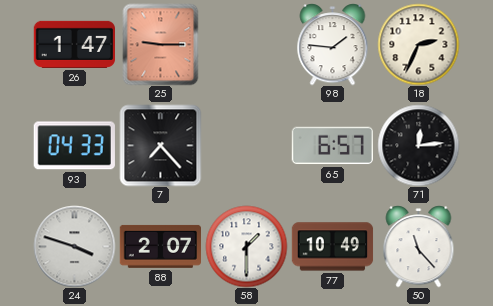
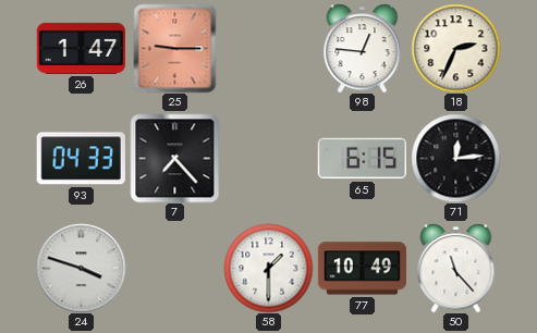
98: 1:46 -> 12:46 (363, 48)
65: 6:57 -> 6:15 (362, 159)
88: 2:07 -> none (160, 246)
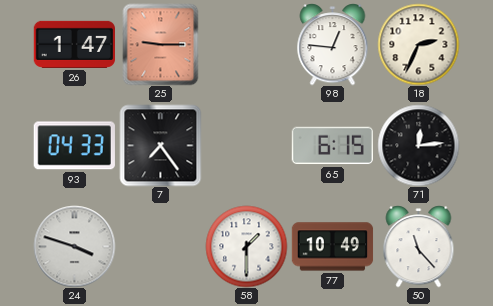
7: 7:23 -> 7:24 (160, 145)
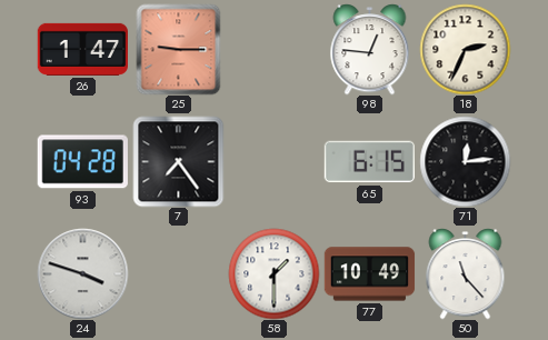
93: 04:33 -> 04:28 (82, 162)
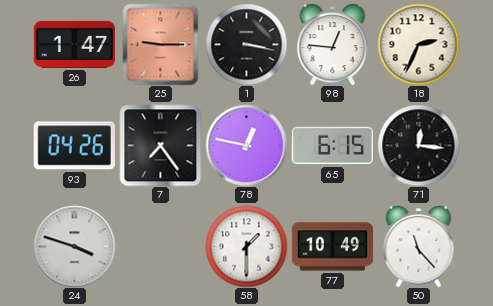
1: none -> 3:17 (246, 44)
93: 04:28 -> 04:26 (74, 146)
78: none -> 12:47 (246, 145)
71: 12:14 -> 12:16 (418, 145)
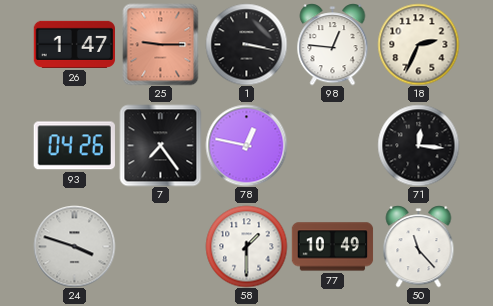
65: 6:15 -> none (332, 146)
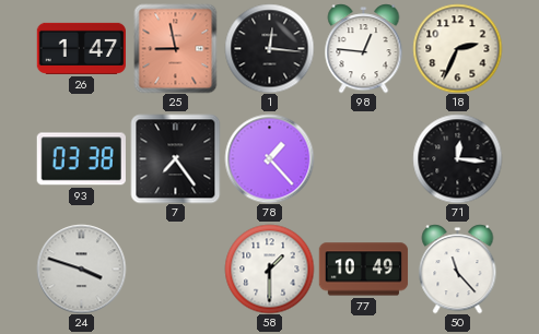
25: 9:15 -> 8:58 (176, 48)
1: 3:17 -> 12:16 (269, 48)
93: 04:26 -> 03:38 (81, 159)
78: 12:47 -> 1:23 (269, 158)
